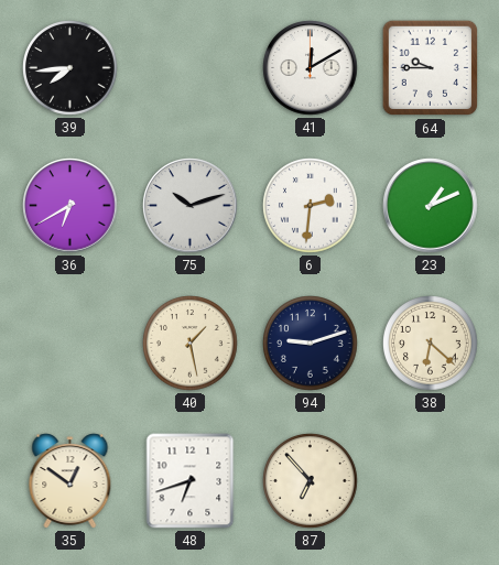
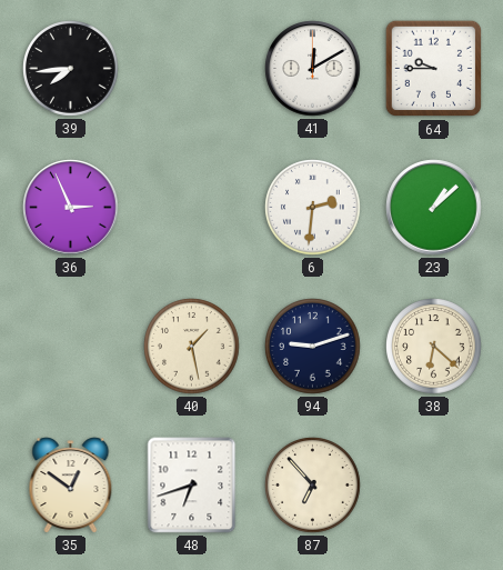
36: 6:40 -> 2:56 (71, 208)
75: 10:12 -> none (191, 206)
23: 1:11 -> 1:08 (434, 208)
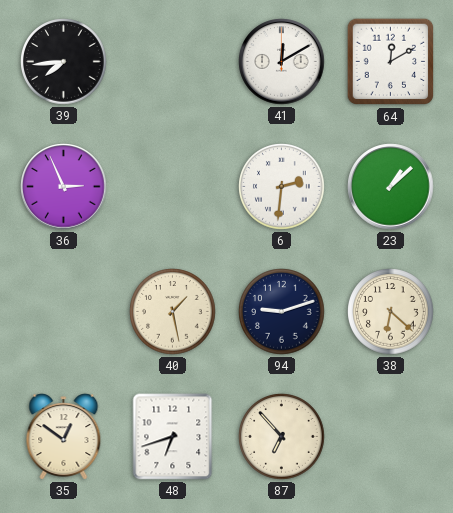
64: 9:45 -> 12:10 (391, 62)
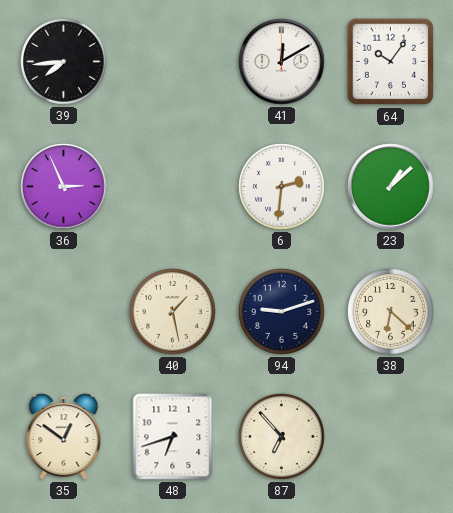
64: 12:10 -> 10:06 (391, 62)
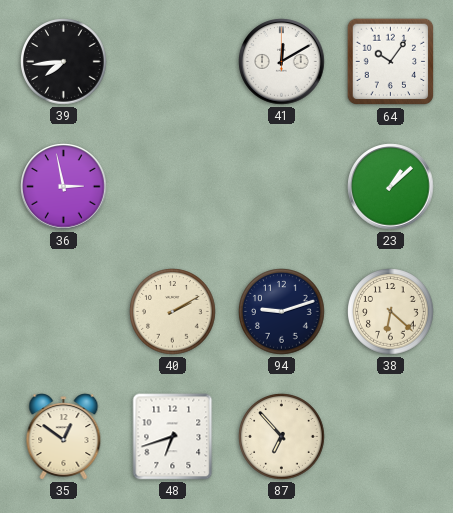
36: 2:56 -> 2:58 (64, 187)
6: 2:31 -> none (282, 187)
40: 1:28 -> 2:10 (173, 312)
